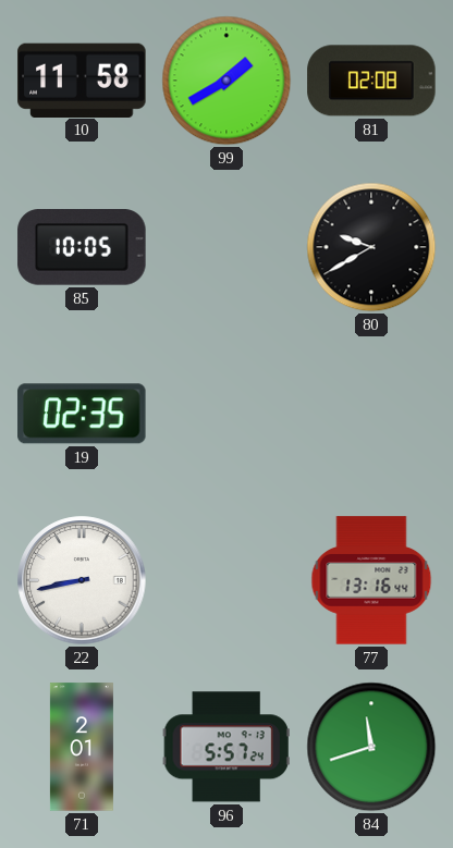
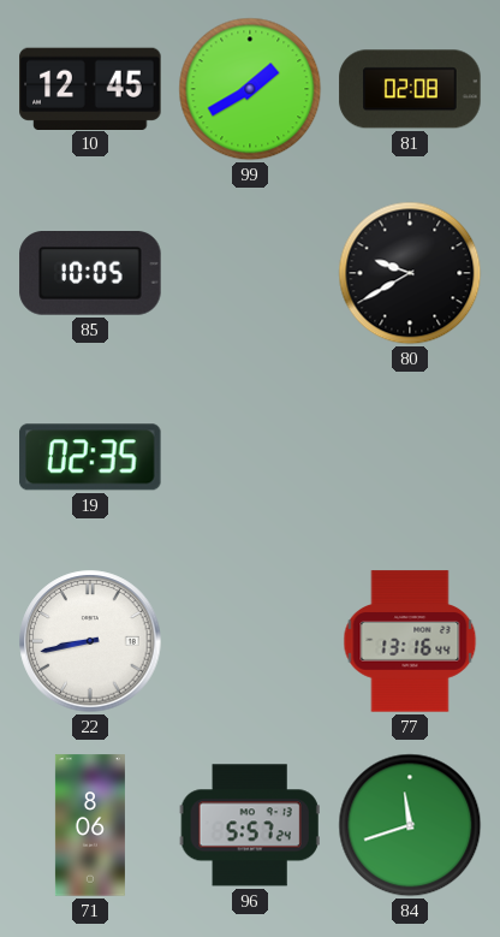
10: 11:58 -> 12:45 (90, 88)
71: 2:01 -> 8:06 (90, 825)
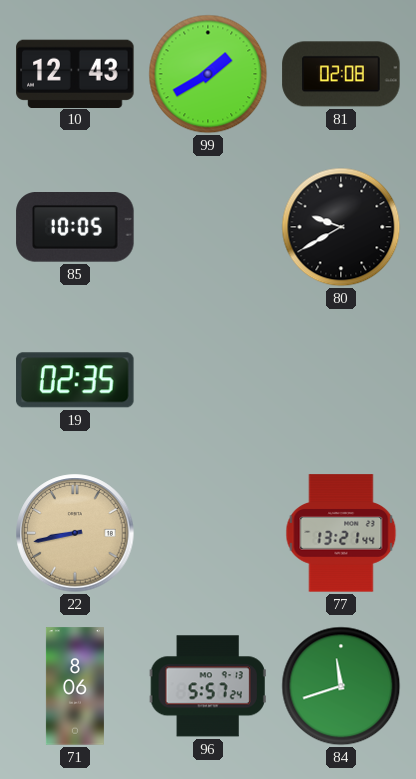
10: 12:45 -> 12:43 (75, 73)
22 dial: white -> champagne (75, 533)
77: 13:16 -> 13:21 (341, 533)
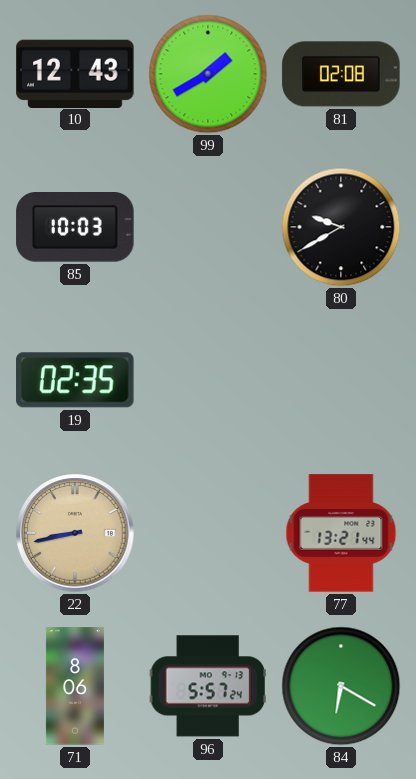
85: 10:05 -> 10:03 (75, 227)
84: 11:42 -> 6:20 (341, 686)
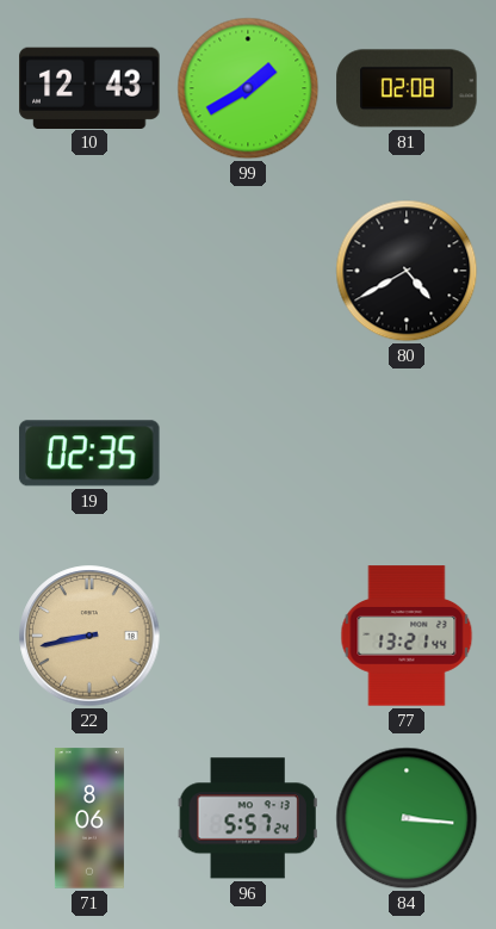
85: 10:03 -> none (75, 227)
80: 9:40 -> 4:40 (407, 271)
84: 6:20 -> 3:16 (407, 818)
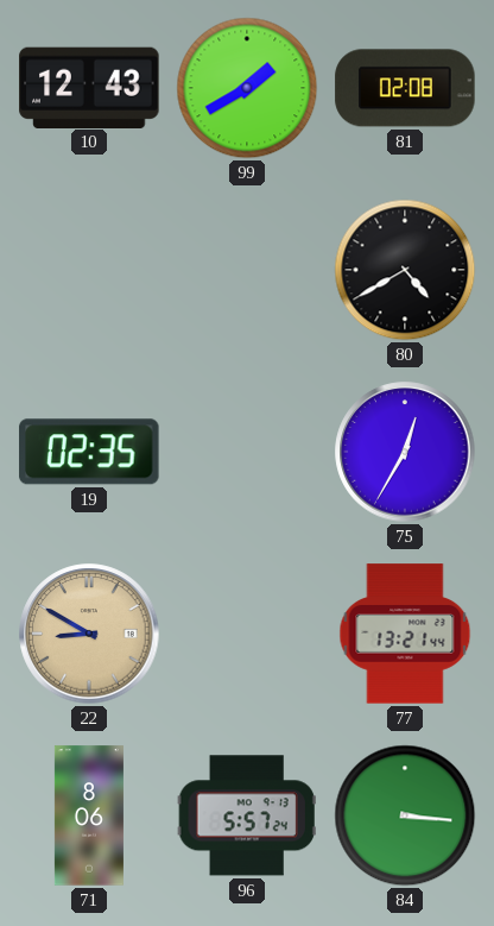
75: none -> 12:35 (405, 452)
22: 8:43 -> 8:50 (89, 634)
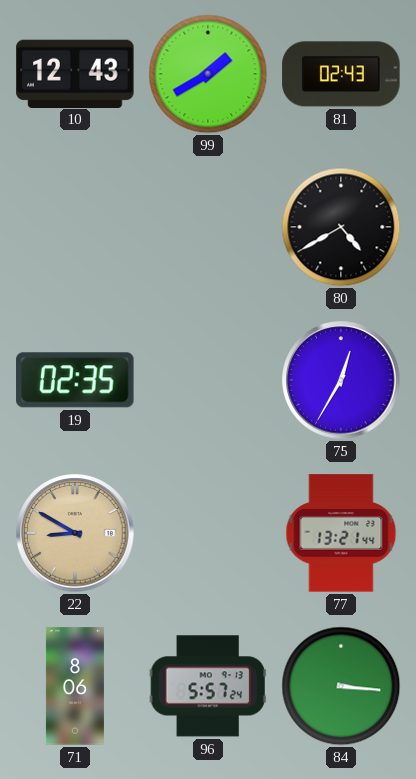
81: 02:08 -> 02:43 (341, 74)
